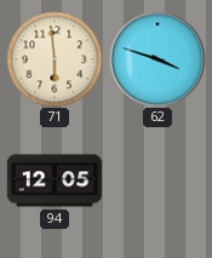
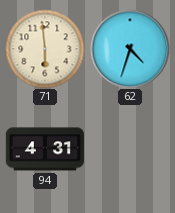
62: 3:48 -> 4:33 (130, 49)
94: 12:05 -> 4:31 (45, 149)
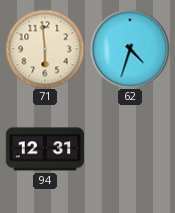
94: 4:31 -> 12:31 (45, 149)
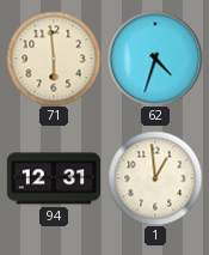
1: none -> 12:59 (155, 178)
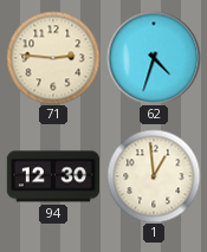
71: 5:59 -> 2:46 (53, 58)
94: 12:31 -> 12:30 (53, 176)
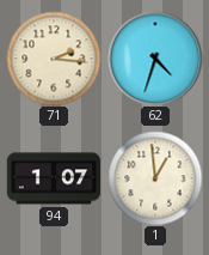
71: 2:46 -> 2:16 (54, 59)
94: 12:30 -> 1:07 (54, 178)
